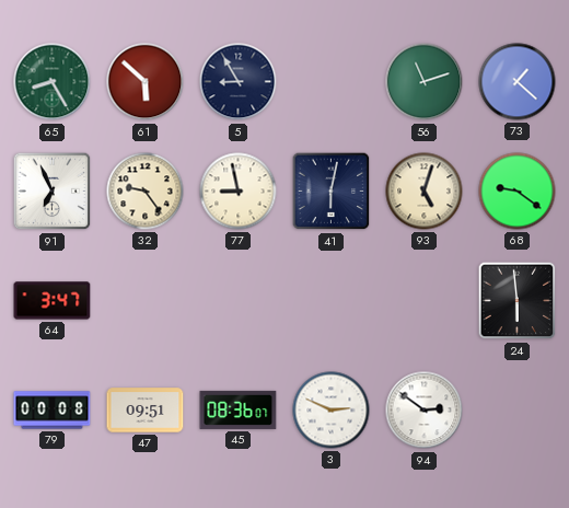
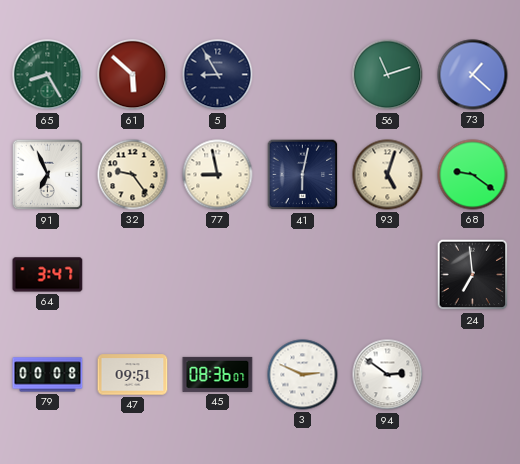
24: 5:59 -> 6:59 (473, 275)
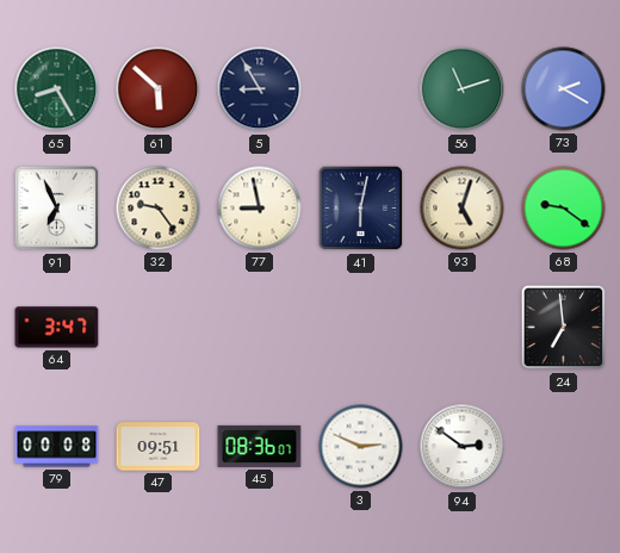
73: 1:22 -> 2:20 (564, 89)
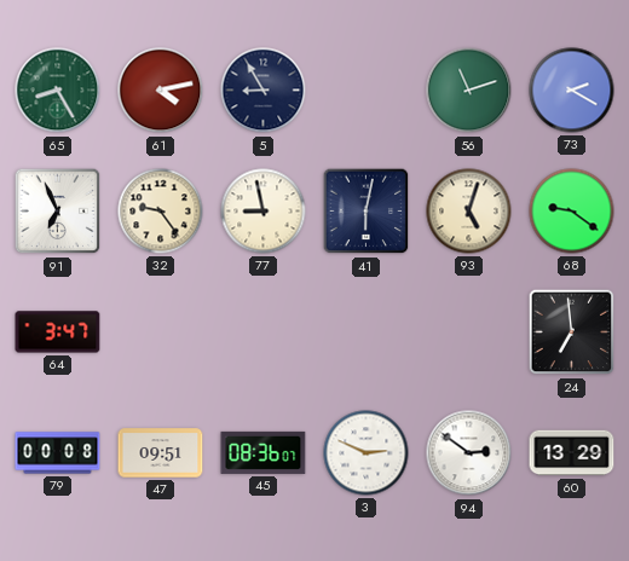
61: 5:52 -> 4:13 (161, 91)
60: none -> 13:29 (572, 453)
